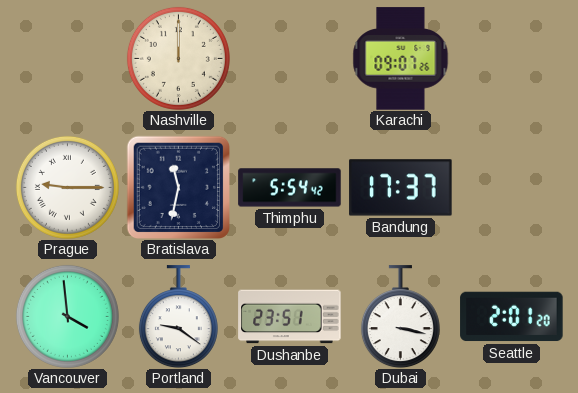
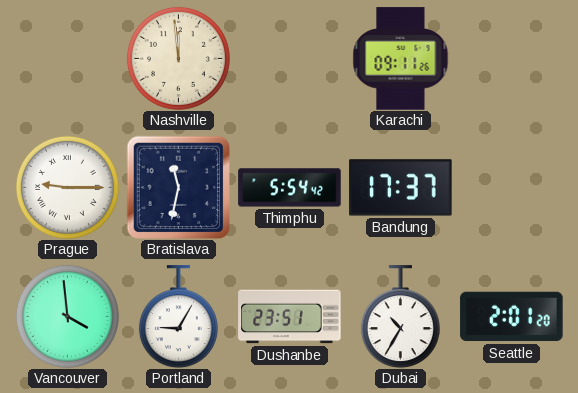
Nashville: 12:00 -> 11:59 (178, 58)
Karachi: 09:07 -> 09:11 (401, 59)
Portland: 9:21 -> 9:05 (178, 317)
Dubai: 3:17 -> 10:35 (400, 317)
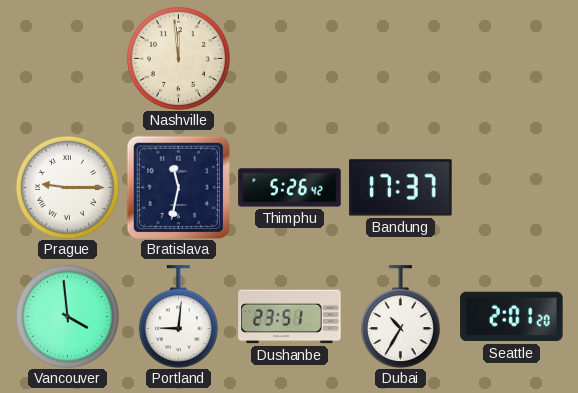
Karachi: 09:11 -> none (401, 59)
Thimphu: 5:54 -> 5:26 (290, 188)
Portland: 9:05 -> 9:01 (178, 317)
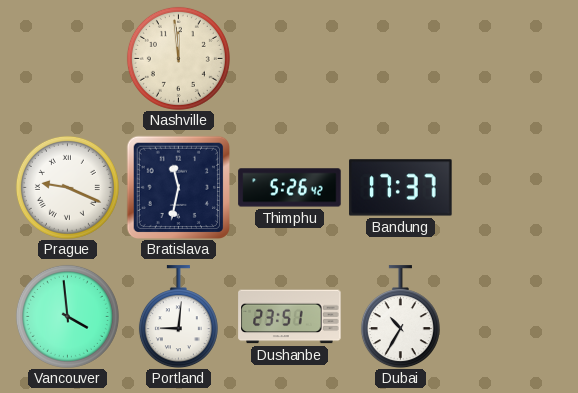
Prague: 9:15 -> 9:19 (67, 187)
Seattle: 2:01 -> none (512, 317)
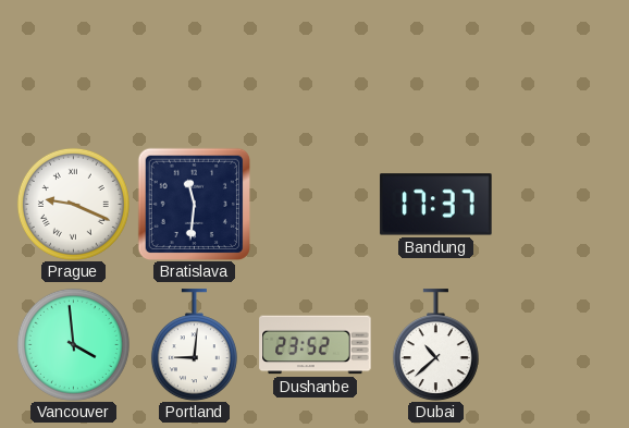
Nashville: 11:59 -> none (178, 58)
Bratislava: 11:32 -> 11:31 (194, 204)
Thimphu: 5:26 -> none (290, 188)
Dushanbe: 23:51 -> 23:52 (316, 345)
Dubai: 10:35 -> 10:38 (435, 345)
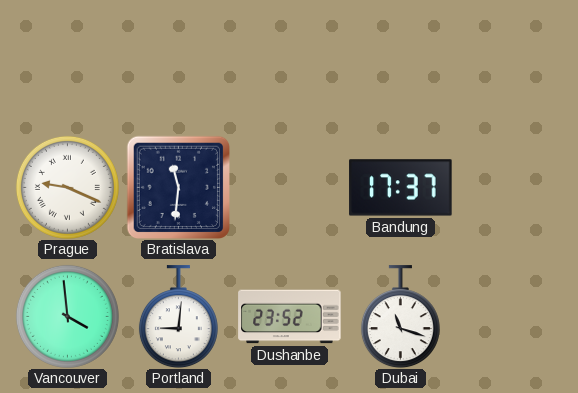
Dubai: 10:38 -> 11:18 (400, 317)
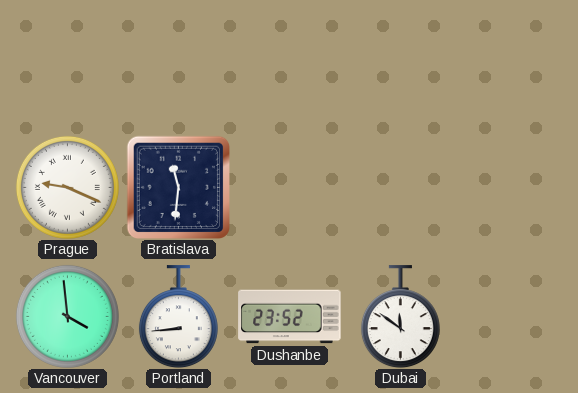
Bandung: 17:37 -> none (401, 188)
Portland: 9:01 -> 8:44 (178, 317)
Dubai: 11:18 -> 11:51 (400, 317)
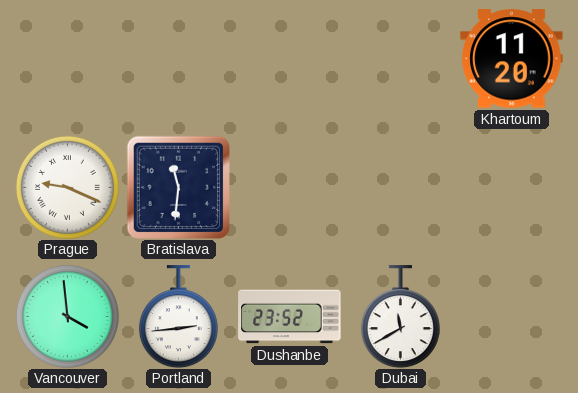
Khartoum: none -> 11:20 (512, 59)
Portland: 8:44 -> 2:44 (178, 317)
Dubai: 11:51 -> 11:40 (400, 317)
